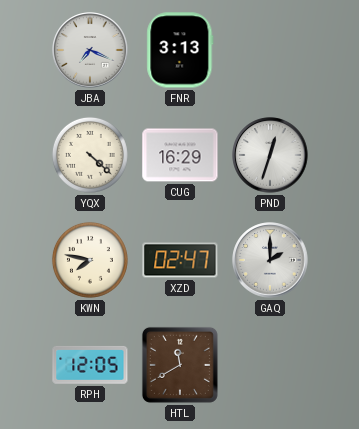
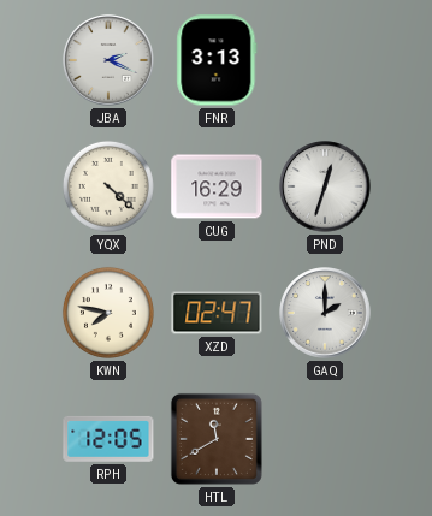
JBA: 7:19 -> 2:19 (108, 60)
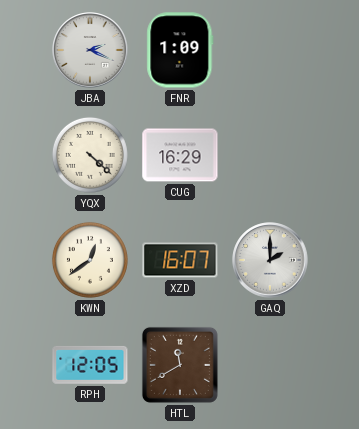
FNR: 3:13 -> 1:09 (180, 50)
PND: 12:33 -> none (325, 186)
KWN: 7:47 -> 12:39 (90, 260)
XZD: 02:47 -> 16:07 (180, 260)
